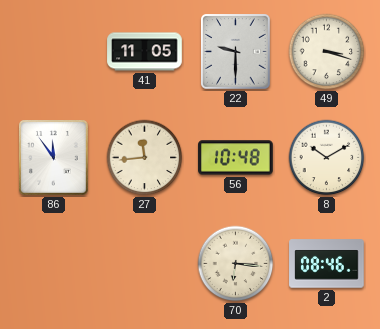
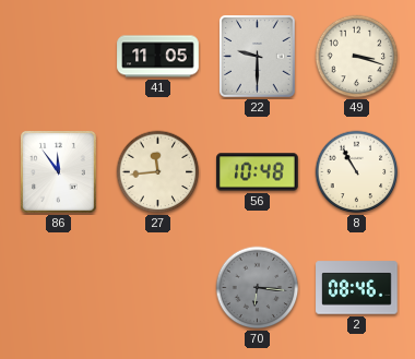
8: 10:10 -> 10:55 (357, 172)
70 dial: cream -> grey (258, 288)
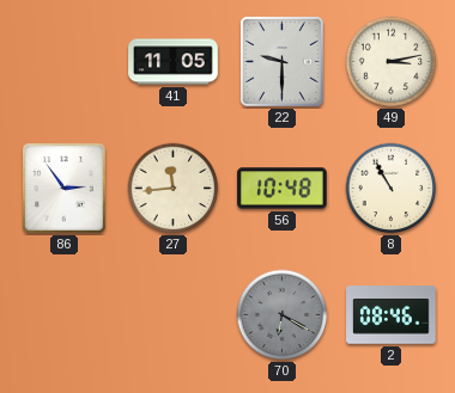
49: 3:18 -> 3:13 (392, 62)
86: 11:54 -> 2:54 (65, 189)
70: 6:16 -> 6:20 (283, 315)
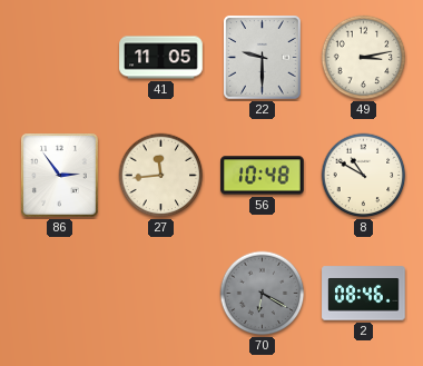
8: 10:55 -> 10:50 (364, 176)
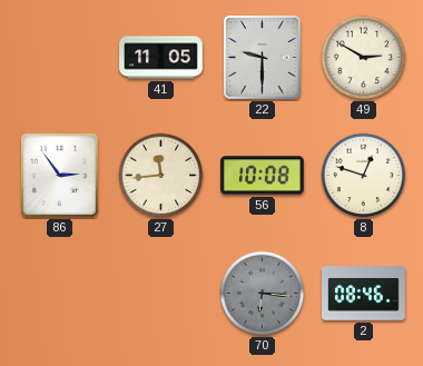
49: 3:13 -> 2:50 (364, 58)
56: 10:48 -> 10:08 (263, 176)
8: 10:50 -> 12:48 (364, 176)
70: 6:20 -> 6:16 (263, 294)
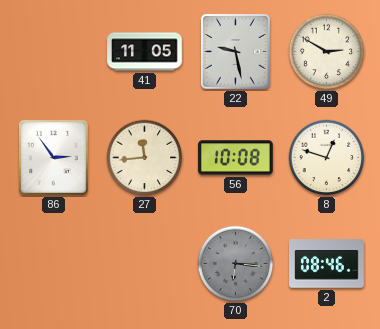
22: 9:30 -> 9:28 (236, 52)
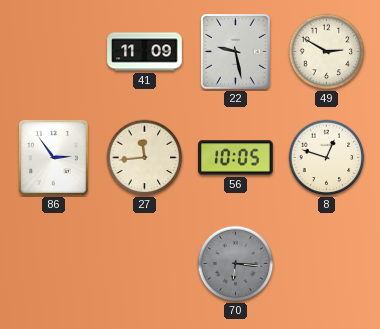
41: 11:05 -> 11:09 (145, 52)
56: 10:08 -> 10:05 (236, 158)
2: 08:46 -> none (327, 264)
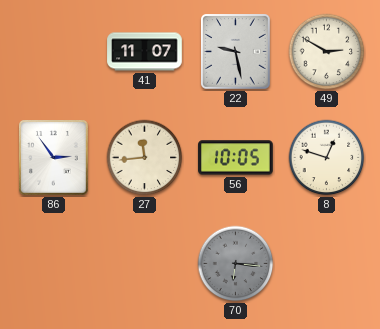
41: 11:09 -> 11:07 (145, 52)
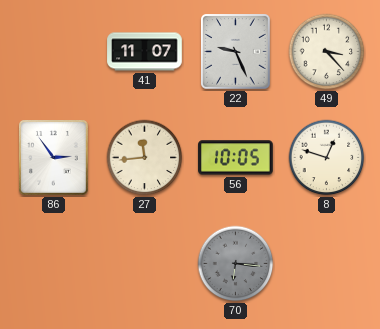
22: 9:28 -> 9:26 (236, 52)
49: 2:50 -> 3:23 (327, 52)
